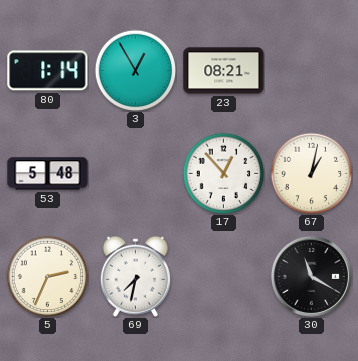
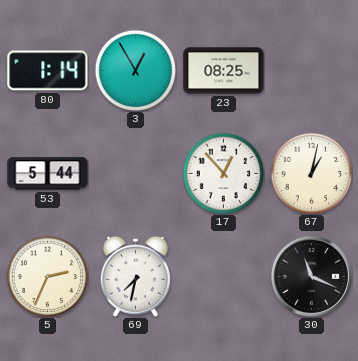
23: 08:21 -> 08:25 (224, 71)
53: 5:48 -> 5:44 (48, 174)
30: 11:20 -> 11:19 (311, 276)
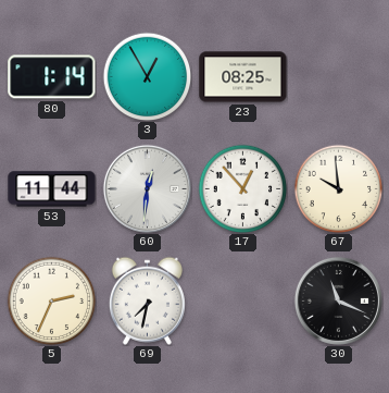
53: 5:44 -> 11:44 (52, 189)
60: none -> 12:31 (147, 188)
67: 1:02 -> 9:59 (338, 188)
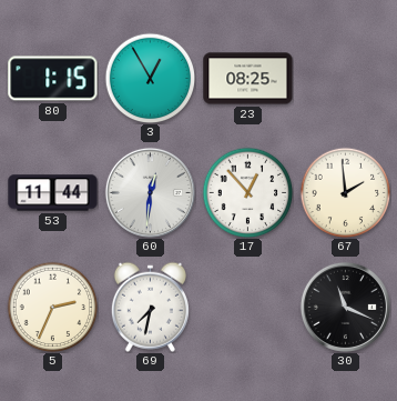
80: 1:14 -> 1:15 (53, 79)
67: 9:59 -> 1:59 (345, 192)
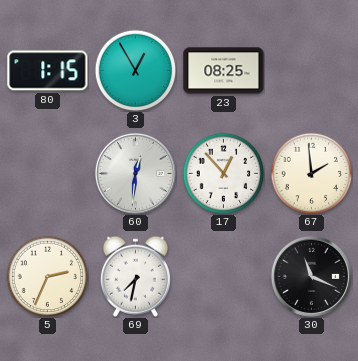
53: 11:44 -> none (53, 193)
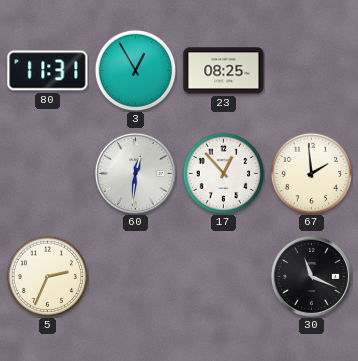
80: 1:15 -> 11:31 (48, 71)
69: 7:32 -> none (135, 276)
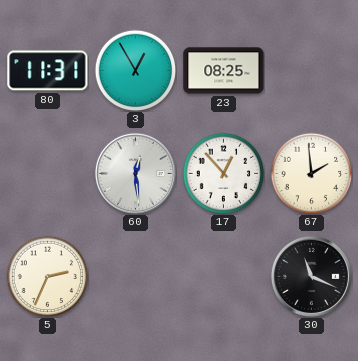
60: 12:31 -> 12:29 (135, 173)
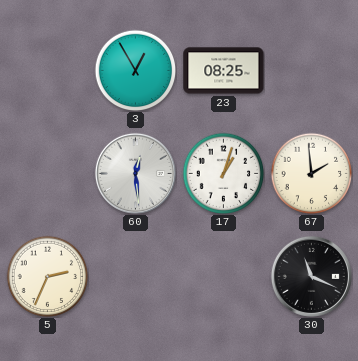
80: 11:31 -> none (48, 71)
17: 12:53 -> 1:03 (223, 173)
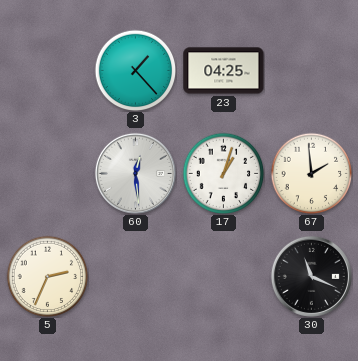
3: 12:55 -> 1:23 (135, 70)
23: 08:25 -> 04:25 (224, 71)
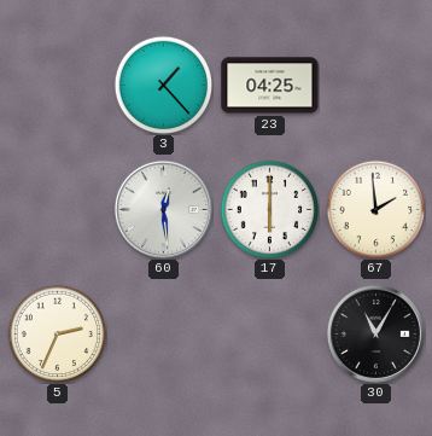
17: 1:03 -> 6:00 (269, 209)
30: 11:19 -> 11:05 (375, 333)
